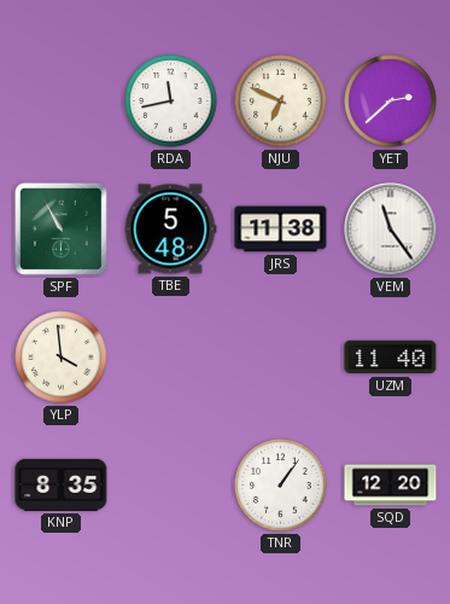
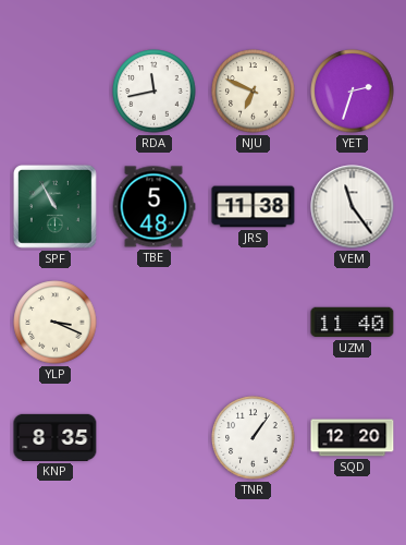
YET: 2:38 -> 2:33 (353, 92)
YLP: 3:59 -> 3:19 (56, 323)
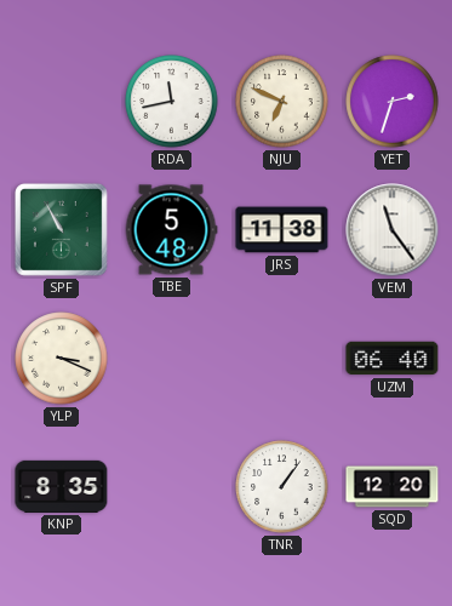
UZM: 11:40 -> 06:40 (393, 359)
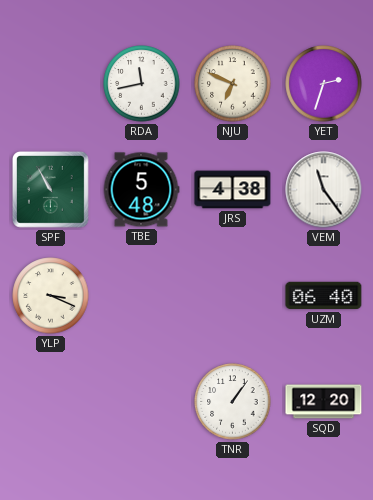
JRS: 11:38 -> 4:38 (233, 190)
KNP: 8:35 -> none (62, 486)
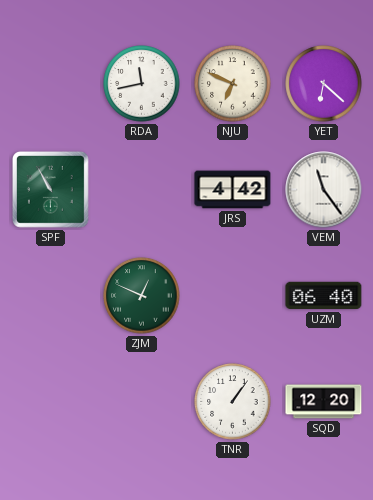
YET: 2:33 -> 6:22 (324, 84)
TBE: 5:48 -> none (141, 190)
JRS: 4:38 -> 4:42 (233, 190)
YLP: 3:19 -> none (51, 296)
ZJM: none -> 12:49 (142, 296)
